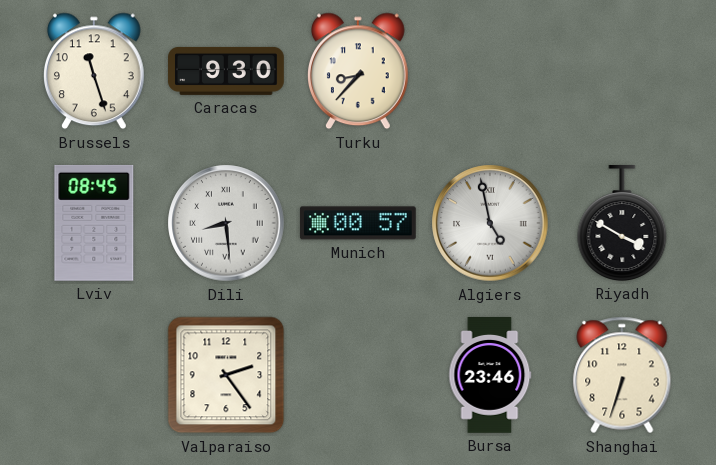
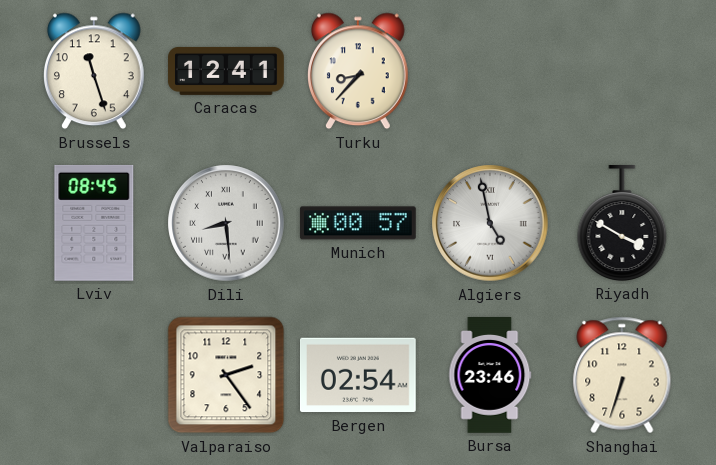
Caracas: 9:30 -> 12:41 (226, 71)
Bergen: none -> 02:54 (359, 375)
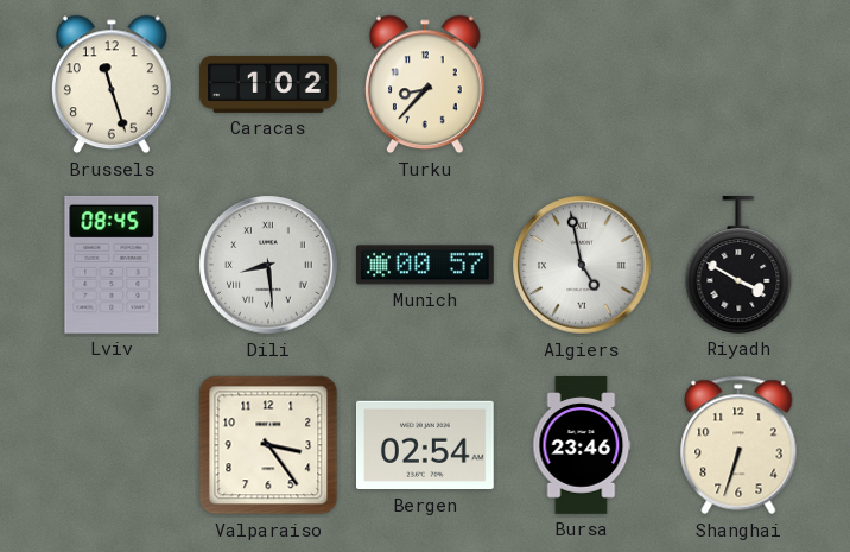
Caracas: 12:41 -> 1:02 (268, 84)
Valparaiso: 2:24 -> 3:24 (268, 445)
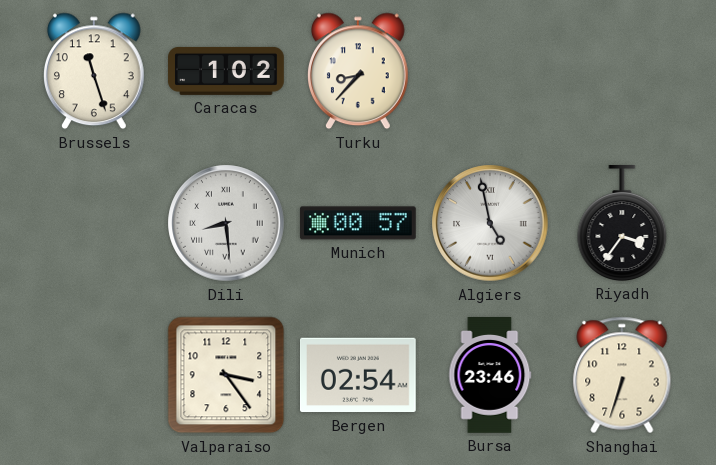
Lviv: 08:45 -> none (112, 265)
Riyadh: 3:50 -> 3:36 (622, 224)
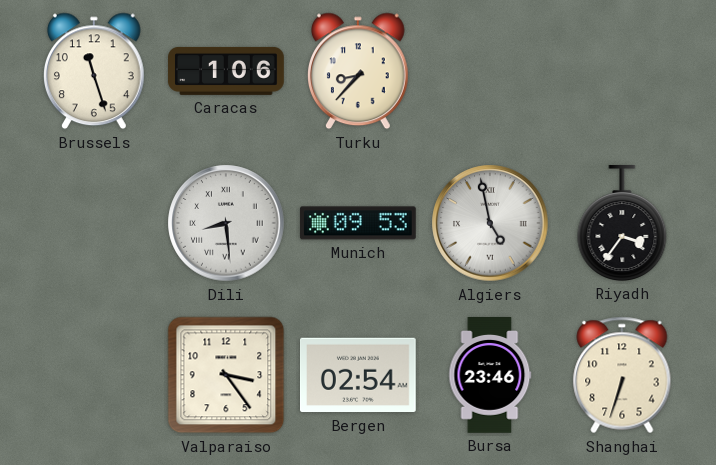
Caracas: 1:02 -> 1:06 (226, 71)
Munich: 00:57 -> 09:53 (358, 223)
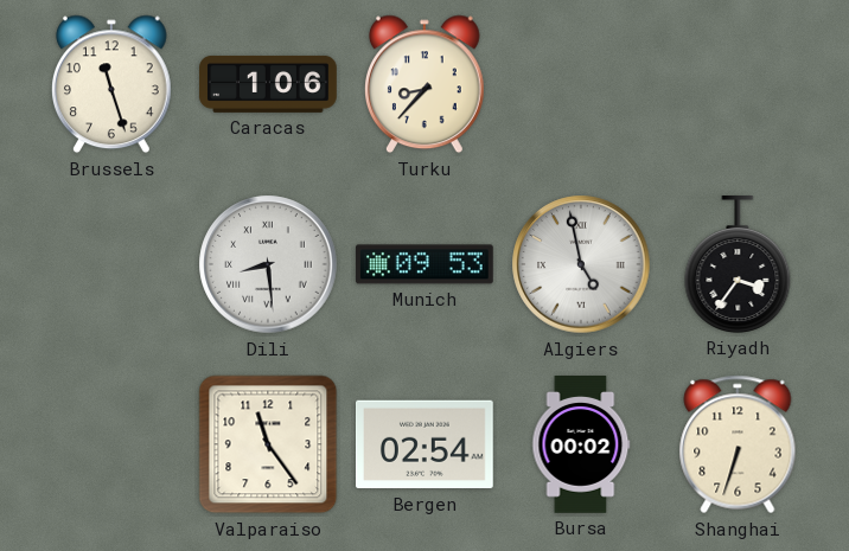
Valparaiso: 3:24 -> 11:24 (268, 444)
Bursa: 23:46 -> 00:02 (581, 446)
